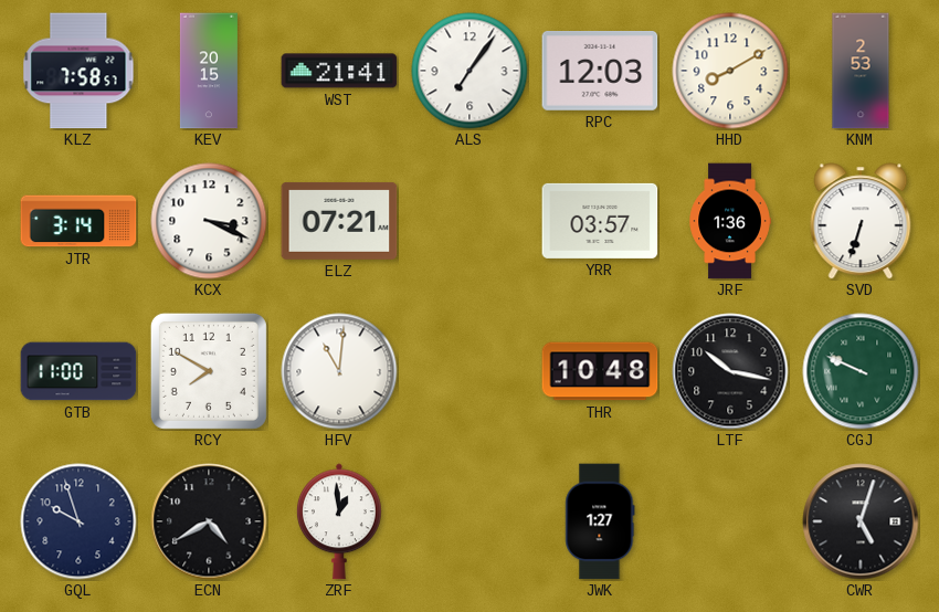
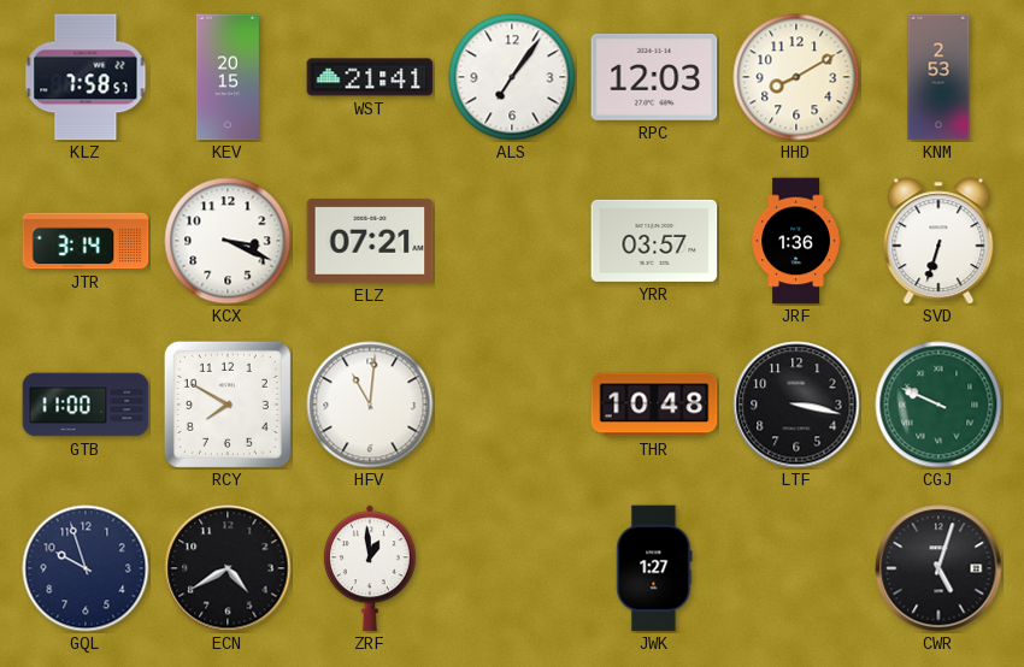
LTF: 10:17 -> 3:17 (796, 405)
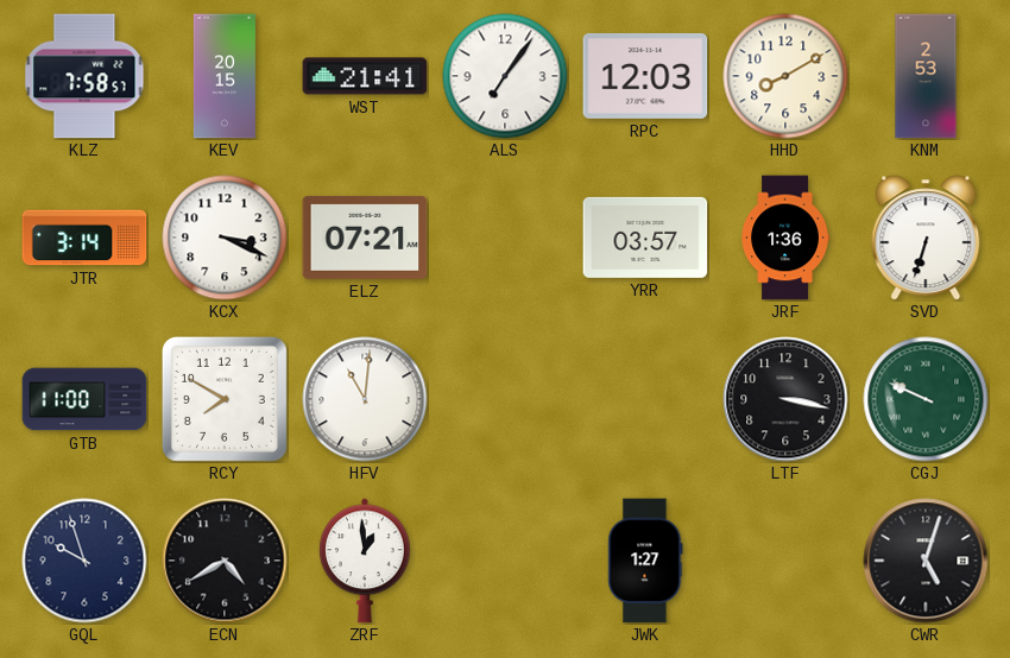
THR: 10:48 -> none (654, 405)
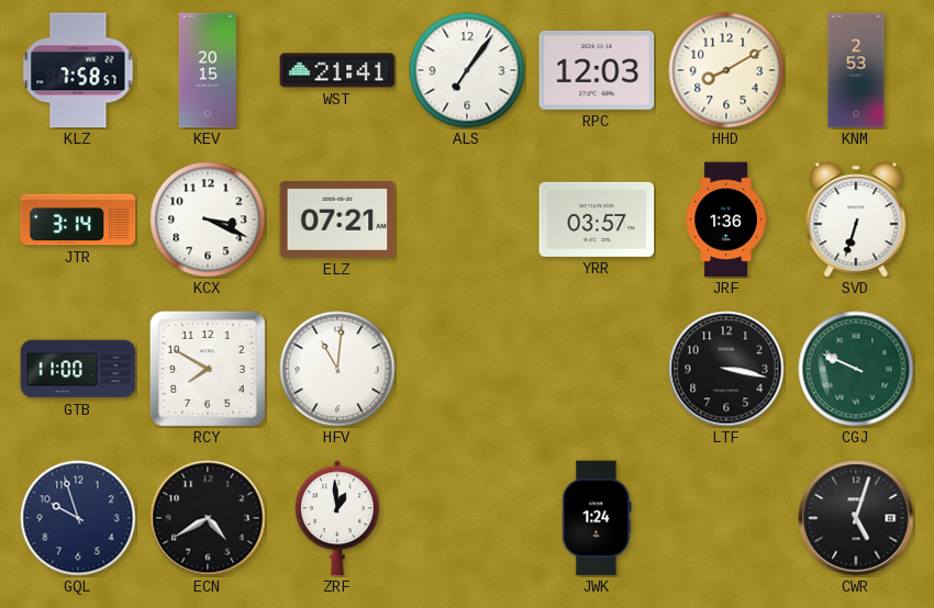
JWK: 1:27 -> 1:24 (597, 518)
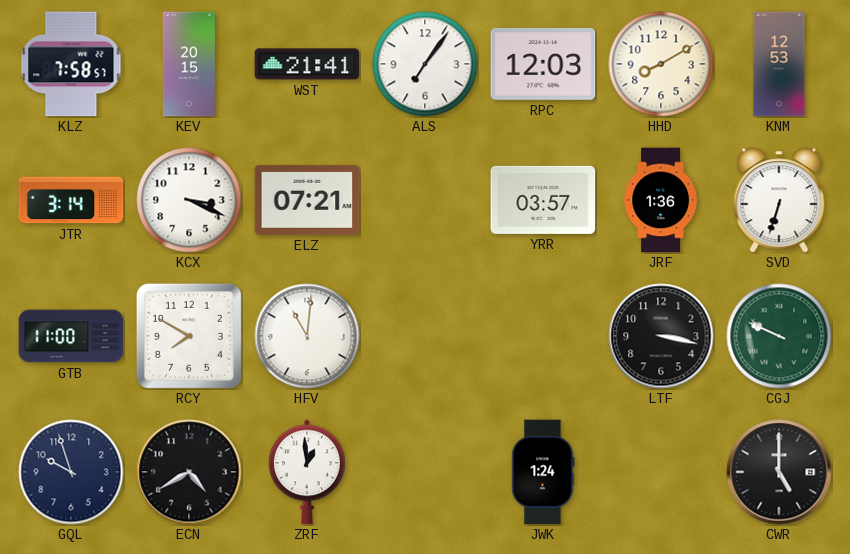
KNM: 2:53 -> 12:53 (779, 64)
CWR: 5:03 -> 5:00 (779, 472)
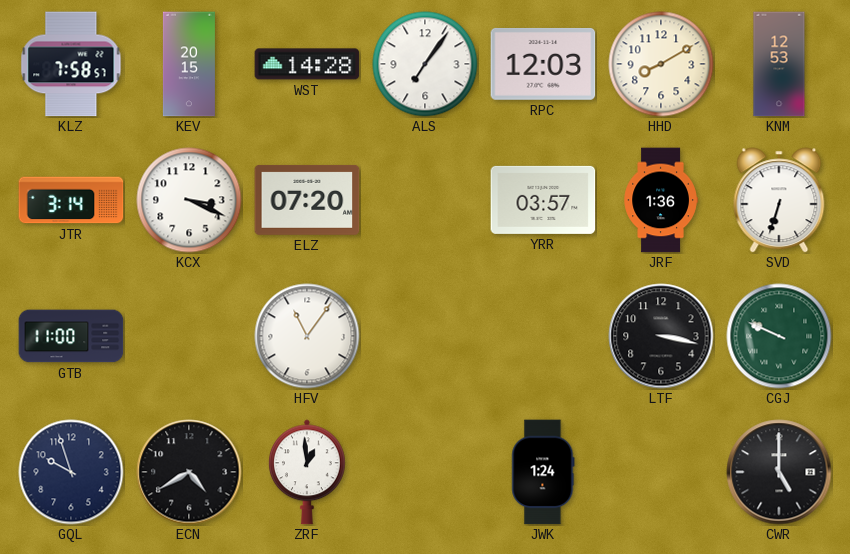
WST: 21:41 -> 14:28 (307, 64)
ELZ: 07:21 -> 07:20 (307, 200)
RCY: 7:50 -> none (189, 336)
HFV: 11:01 -> 11:06 (307, 336)
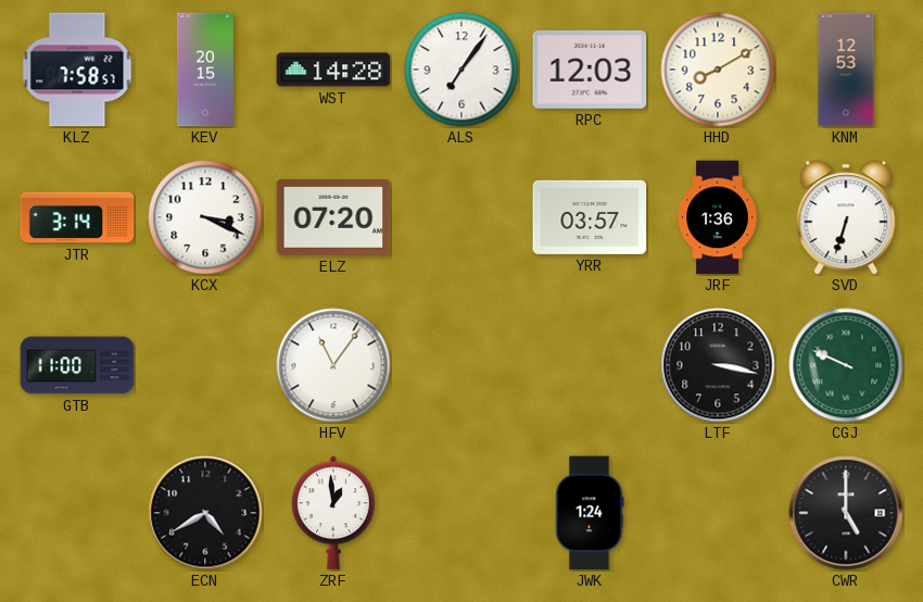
GQL: 9:57 -> none (71, 472)
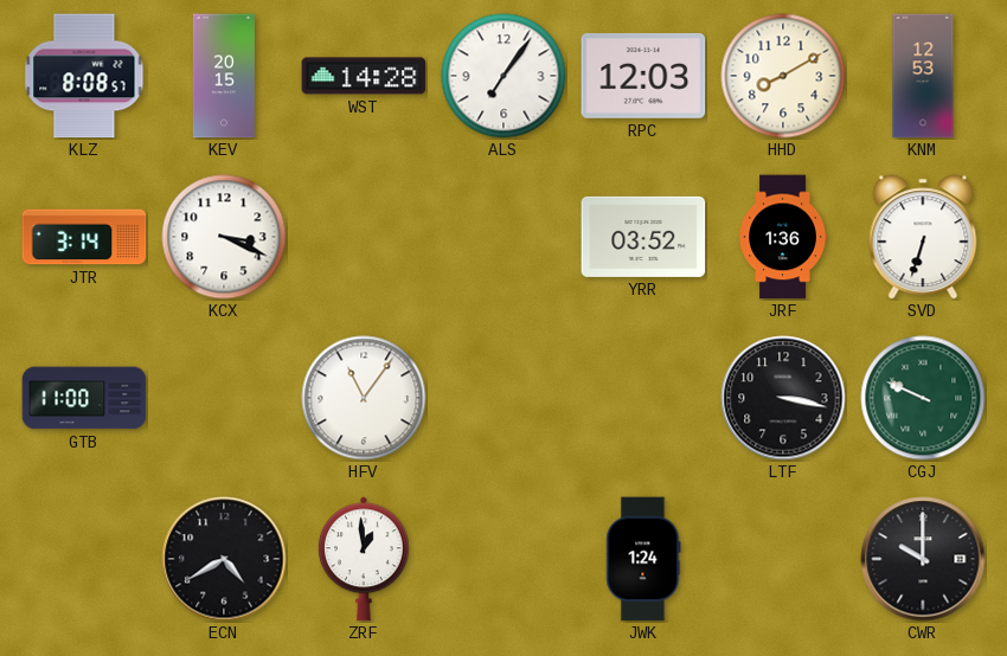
KLZ: 7:58 -> 8:08 (84, 76)
ELZ: 07:20 -> none (333, 217)
YRR: 03:57 -> 03:52 (643, 237)
CWR: 5:00 -> 10:00 (923, 559)
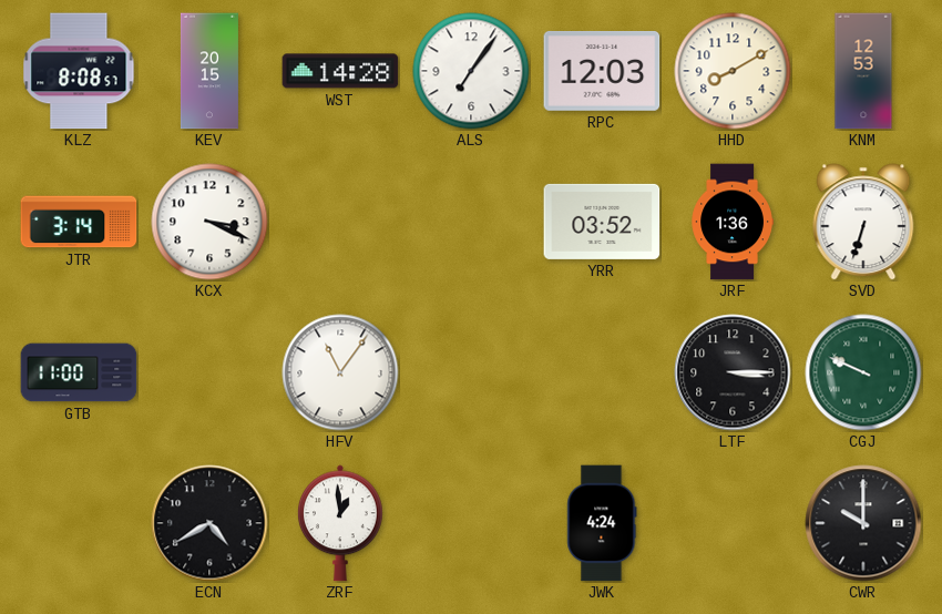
LTF: 3:17 -> 3:15 (733, 372)
JWK: 1:24 -> 4:24 (602, 523)
